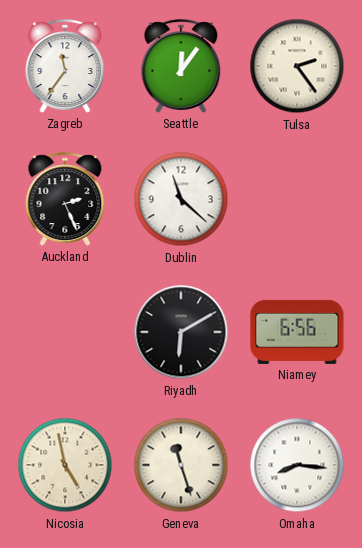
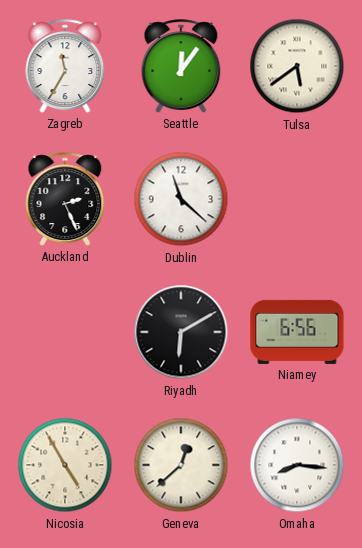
Zagreb: 11:36 -> 11:35 (65, 66)
Tulsa: 2:24 -> 5:39 (297, 66)
Nicosia: 4:58 -> 4:55 (65, 465)
Geneva: 11:27 -> 12:38 (181, 465)
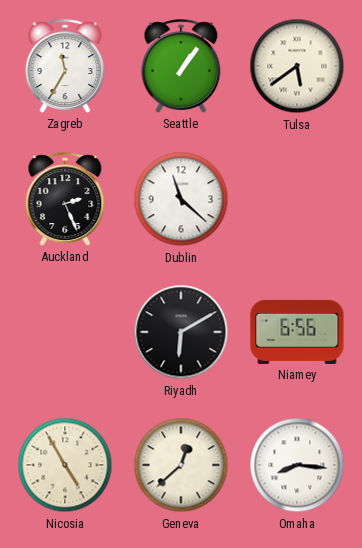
Seattle: 12:06 -> 1:06 (181, 66)
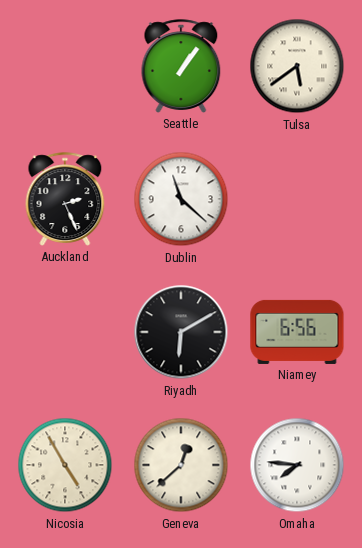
Zagreb: 11:35 -> none (65, 66)
Omaha: 8:16 -> 7:46 (297, 465)
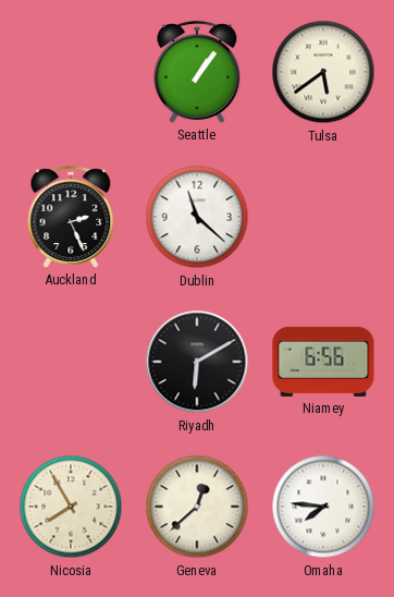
Nicosia: 4:55 -> 7:55 (71, 507)
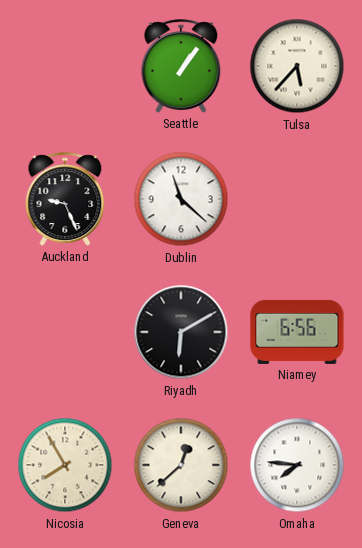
Tulsa: 5:39 -> 5:37 (297, 66)
Auckland: 2:26 -> 9:26 (65, 199)
